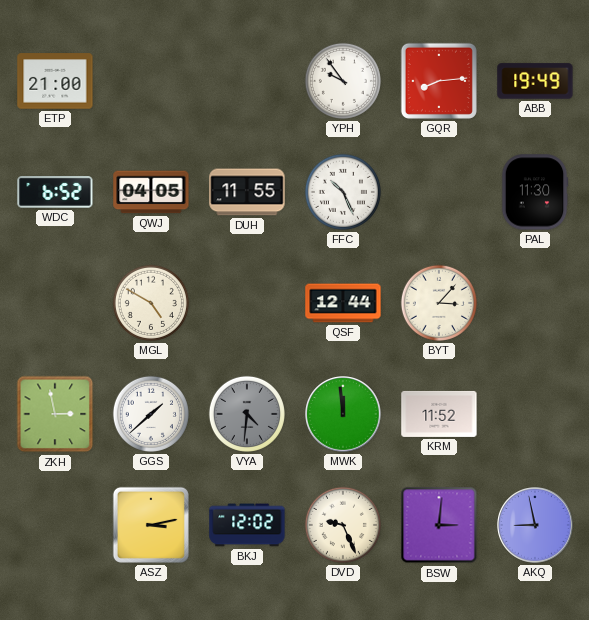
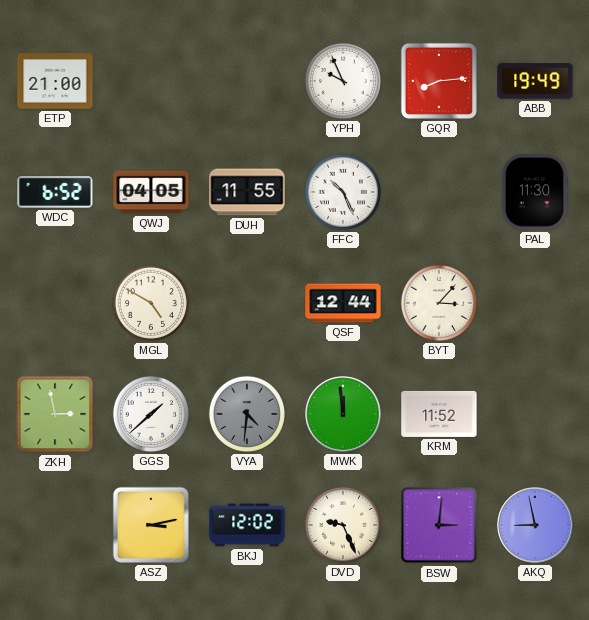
YPH: 9:54 -> 9:56 (343, 81)
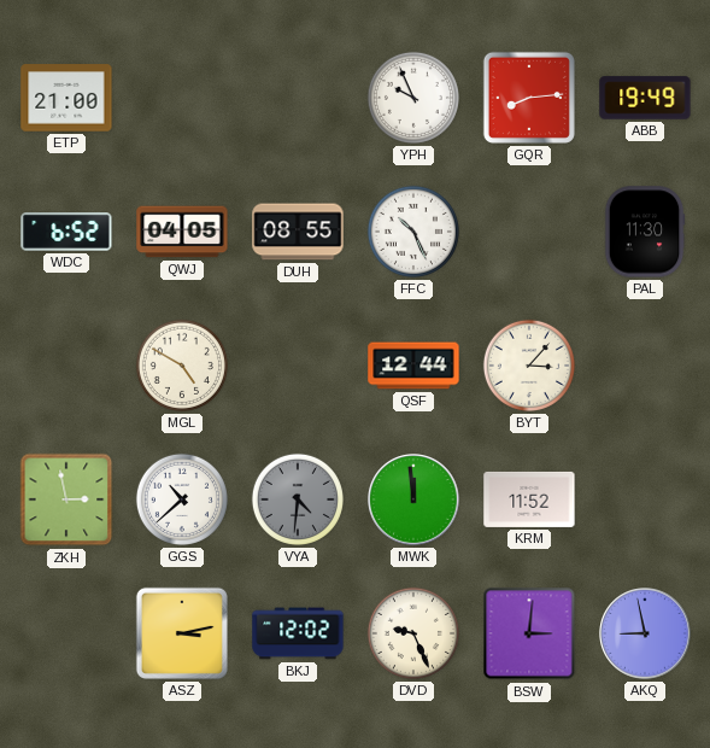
DUH: 11:55 -> 08:55 (298, 232)
GGS: 1:38 -> 10:38 (182, 499)
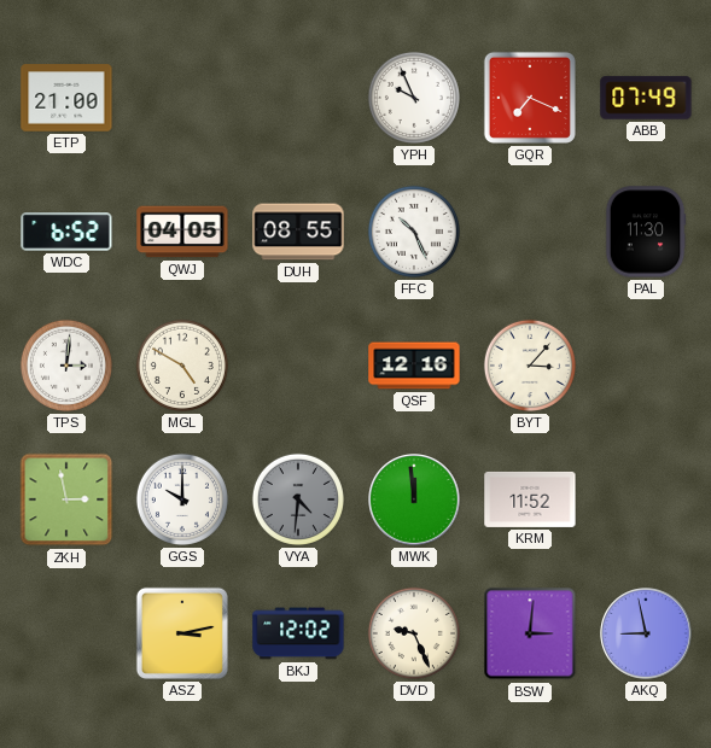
GQR: 8:14 -> 7:19 (530, 98)
ABB: 19:49 -> 07:49 (646, 98)
TPS: none -> 3:01 (66, 366)
QSF: 12:44 -> 12:16 (414, 366)
GGS: 10:38 -> 10:00 (182, 499)
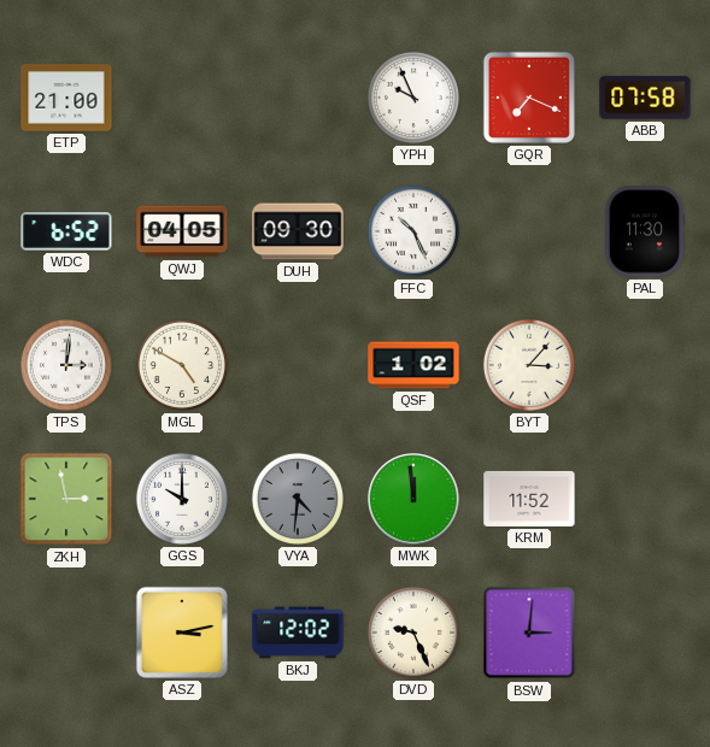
ABB: 07:49 -> 07:58 (645, 98)
DUH: 08:55 -> 09:30 (298, 231)
QSF: 12:16 -> 1:02 (413, 365)
AKQ: 8:58 -> none (646, 633)
